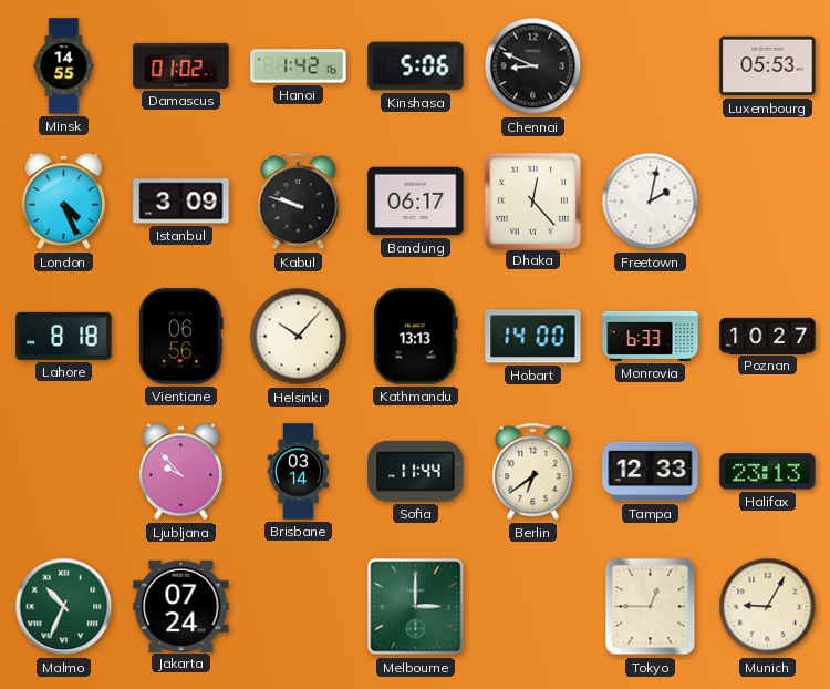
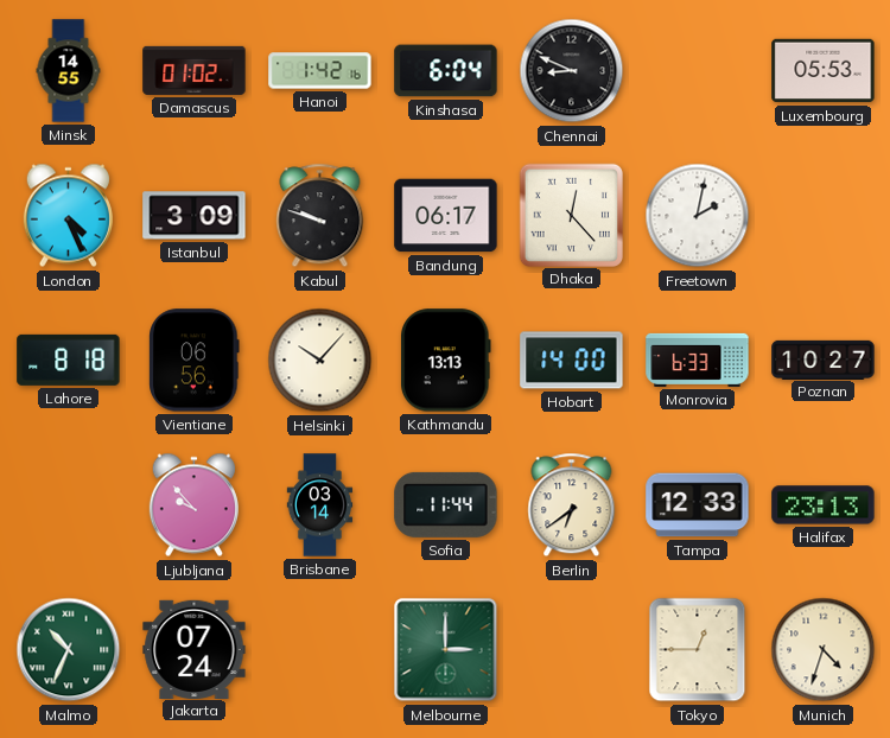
Kinshasa: 5:06 -> 6:04 (446, 71)
Munich: 9:05 -> 4:33 (824, 650)
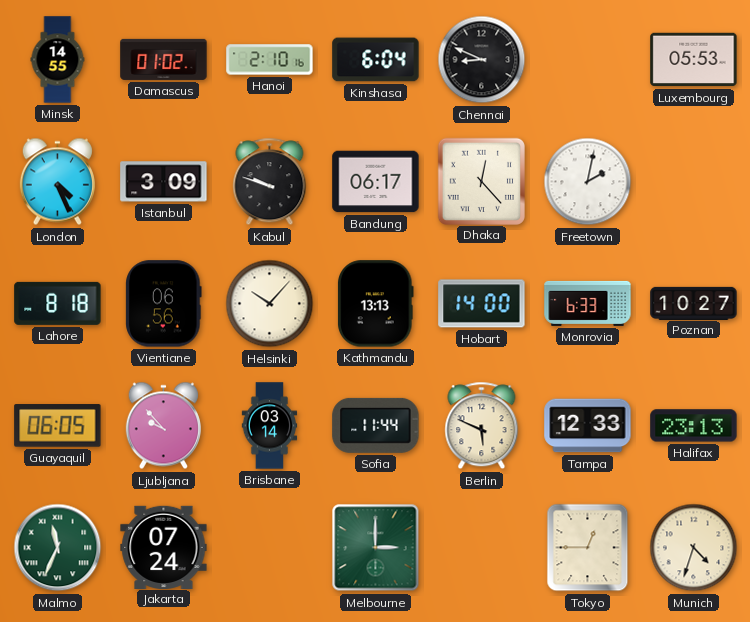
Hanoi: 1:42 -> 2:10 (270, 60)
Guayaquil: none -> 06:05 (58, 426)
Berlin: 6:39 -> 5:49 (482, 426)
Malmo: 10:34 -> 11:34 (58, 548)
